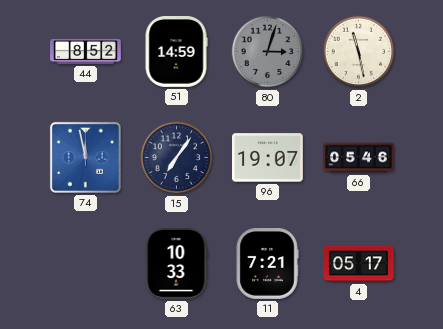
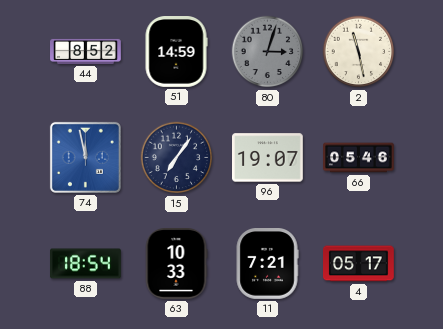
88: none -> 18:54 (86, 264)
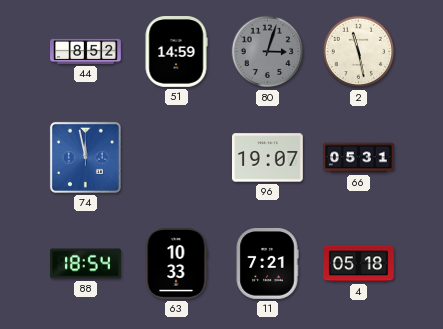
15: 7:06 -> none (177, 158)
66: 05:46 -> 05:31 (359, 158)
4: 05:17 -> 05:18 (359, 264)
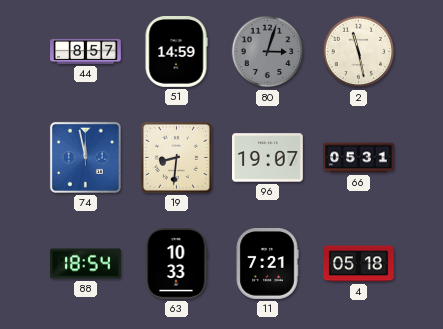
44: 8:52 -> 8:57 (86, 51)
19: none -> 8:31 (176, 157)
